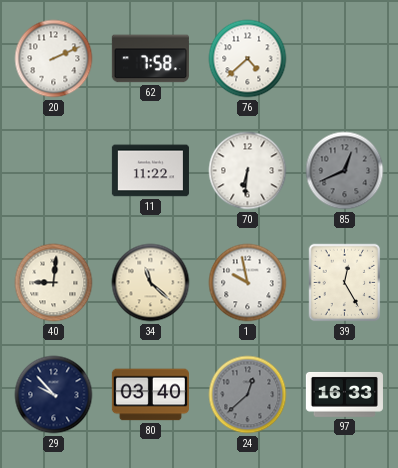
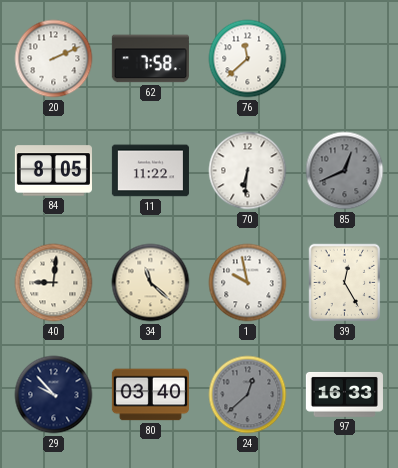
76: 4:38 -> 11:38 (248, 59)
84: none -> 8:05 (53, 171)
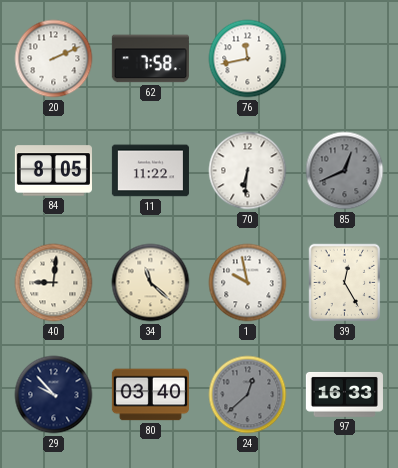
76: 11:38 -> 11:43 (248, 59)
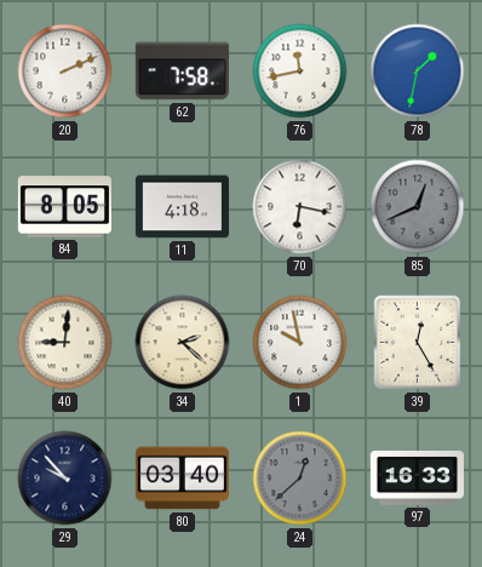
78: none -> 1:32 (418, 71)
11: 11:22 -> 4:18 (182, 207)
70: 6:31 -> 6:17 (300, 207)
34: 11:22 -> 2:22 (183, 343)
